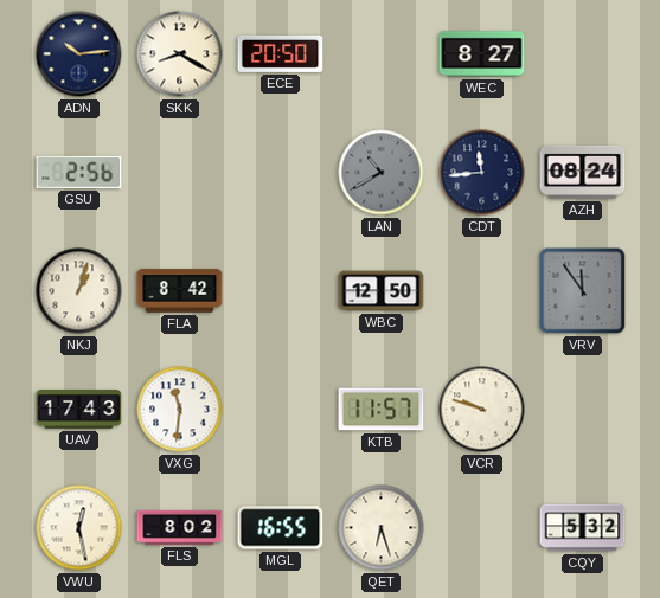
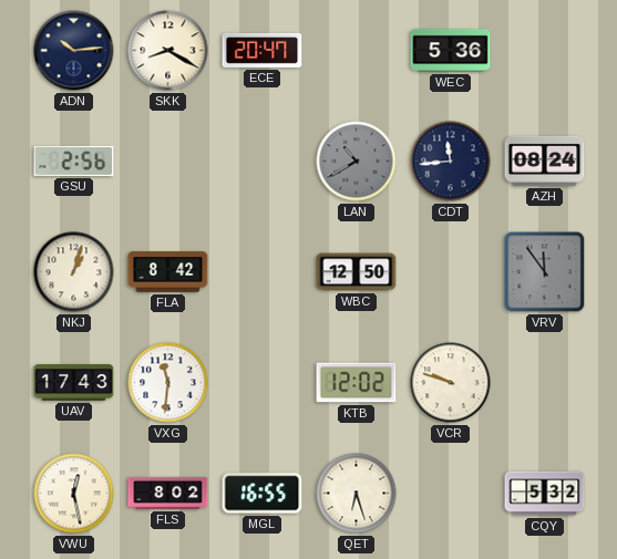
ECE: 20:50 -> 20:47 (263, 50)
WEC: 8:27 -> 5:36 (451, 51)
KTB: 11:57 -> 12:02 (357, 383)
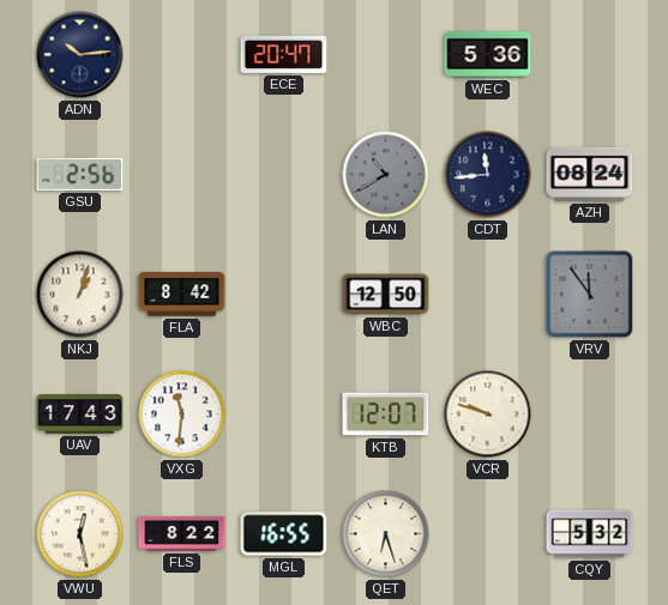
SKK: 8:20 -> none (168, 51)
KTB: 12:02 -> 12:07 (386, 415)
FLS: 8:02 -> 8:22 (182, 533)
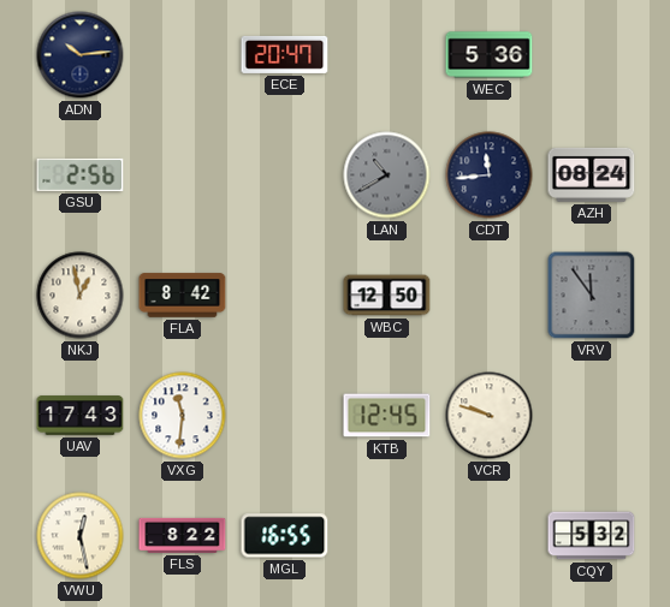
NKJ: 1:03 -> 12:58 (81, 296)
KTB: 12:07 -> 12:45 (387, 416)
QET: 6:27 -> none (386, 534)
